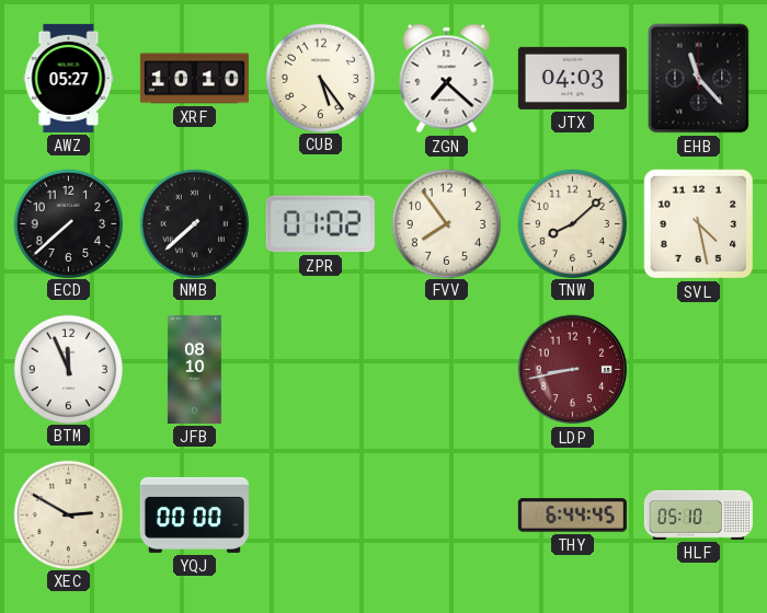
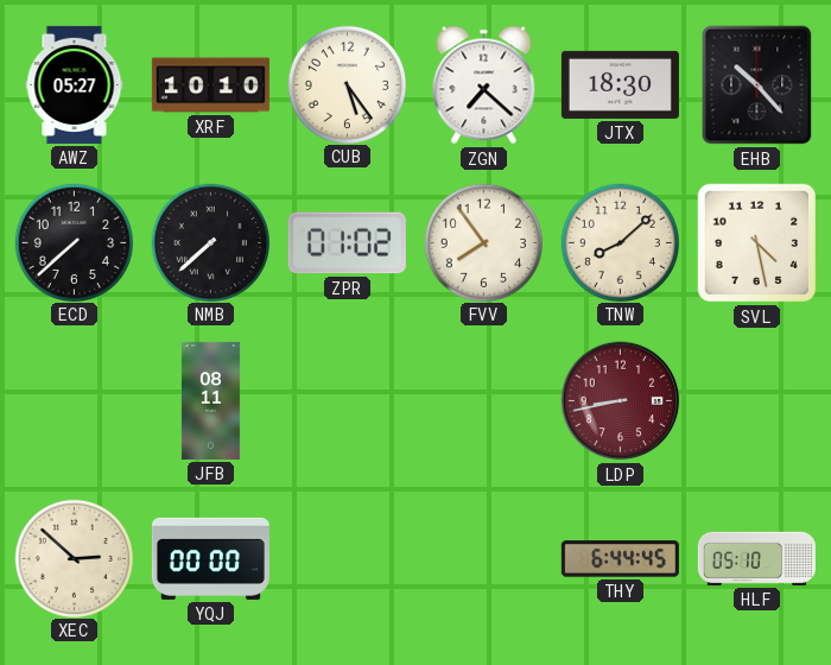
JTX: 04:03 -> 18:30 (620, 84)
EHB: 11:23 -> 10:23 (757, 85)
BTM: 11:56 -> none (68, 369)
JFB: 08:10 -> 08:11 (210, 400)
XEC: 2:50 -> 2:52 (74, 558)
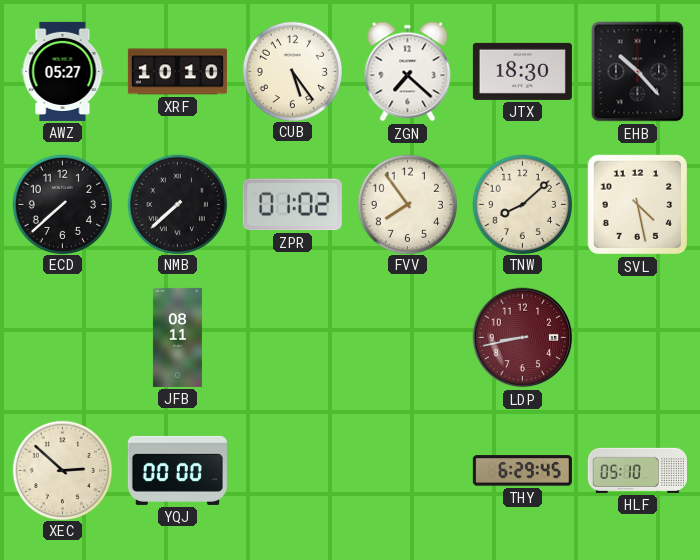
THY: 6:44 -> 6:29 (522, 471)
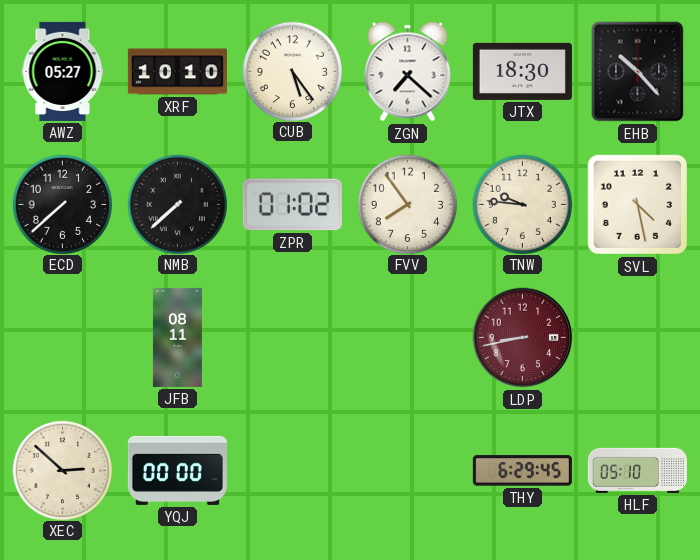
TNW: 8:08 -> 9:46 (522, 204)
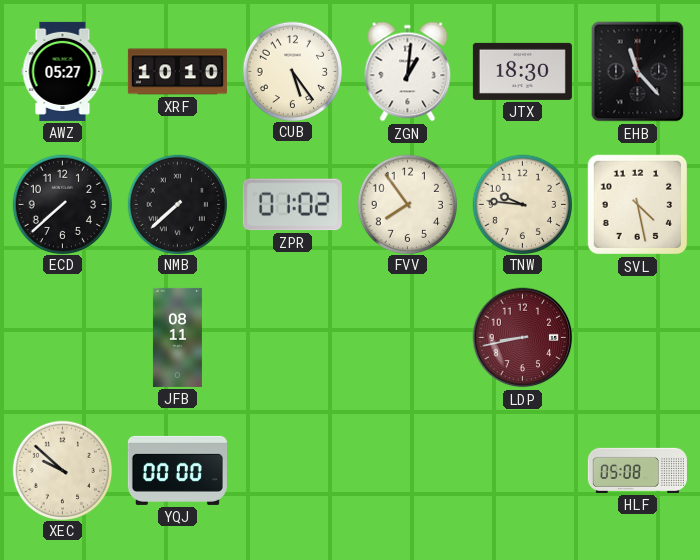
ZGN: 7:22 -> 1:01 (408, 72)
EHB: 10:23 -> 11:23 (638, 72)
XEC: 2:52 -> 9:52 (62, 470)
THY: 6:29 -> none (522, 471)
HLF: 05:10 -> 05:08 (637, 470)
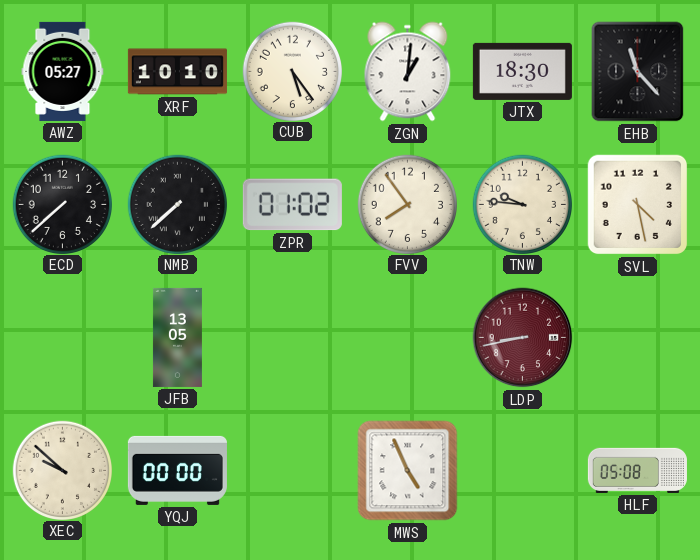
JFB: 08:11 -> 13:05 (177, 337)
MWS: none -> 4:56 (408, 471)
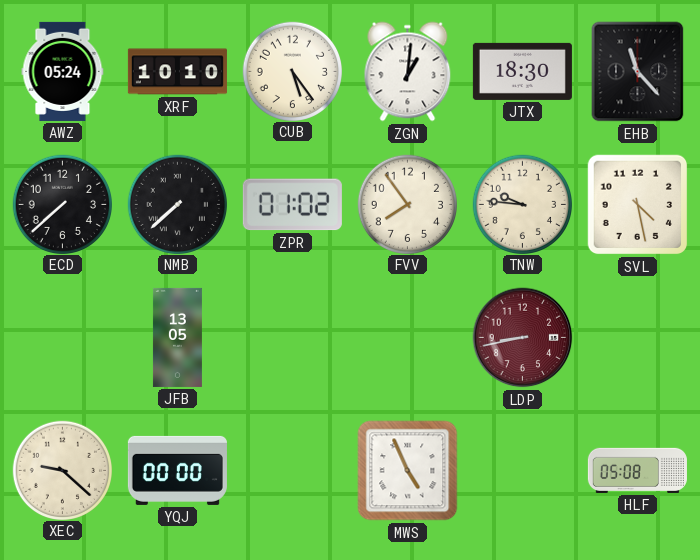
AWZ: 05:27 -> 05:24 (63, 71)
XEC: 9:52 -> 9:22 (62, 470)
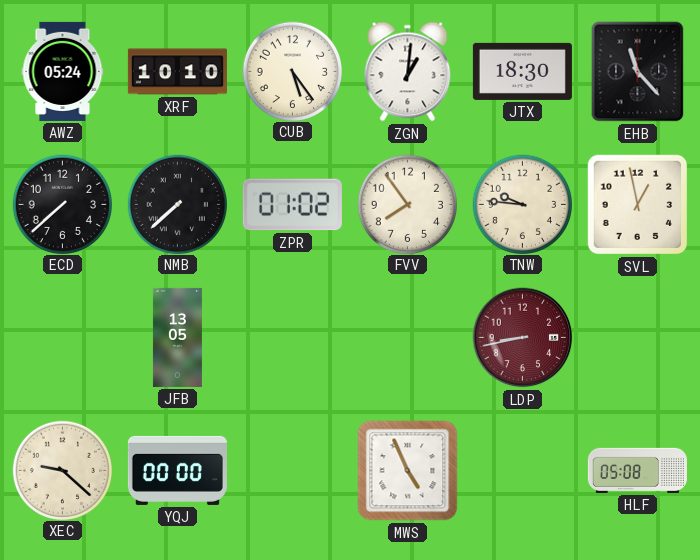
SVL: 4:28 -> 12:58 (638, 205)
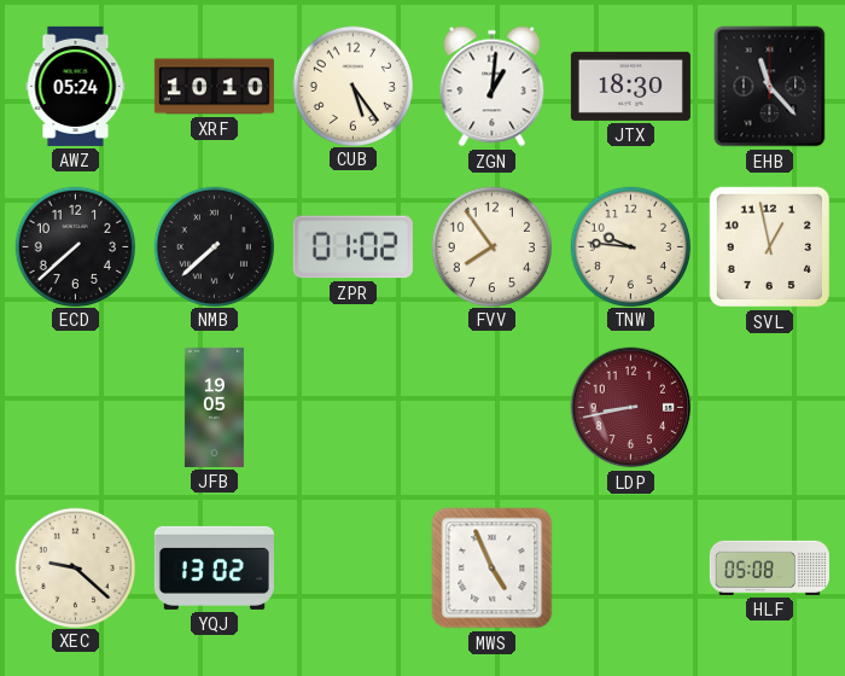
JFB: 13:05 -> 19:05 (214, 407)
YQJ: 00:00 -> 13:02 (214, 567)
